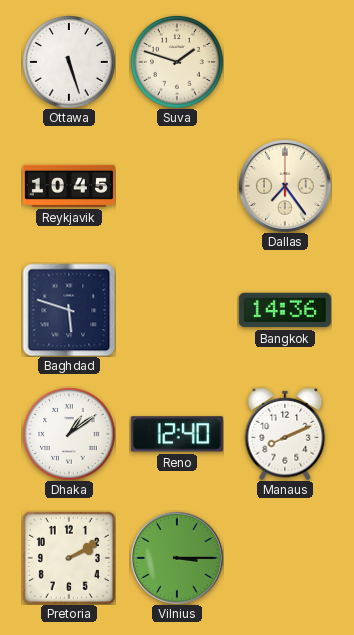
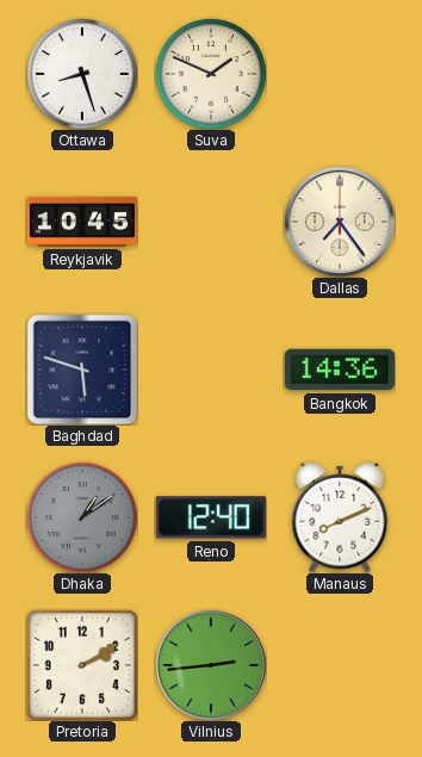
Ottawa: 5:27 -> 8:27 (82, 74)
Suva: 1:48 -> 1:49 (211, 74)
Dhaka dial: white -> grey (82, 517)
Vilnius: 3:15 -> 2:44 (211, 665)
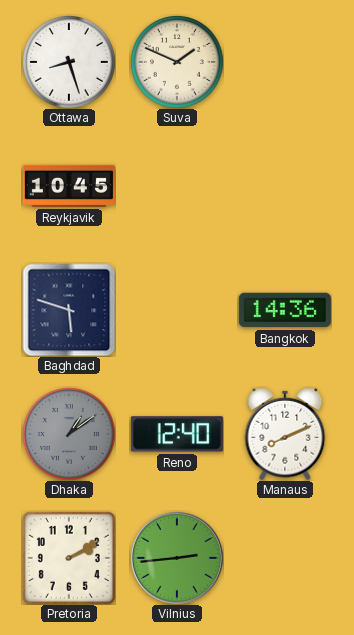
Dallas: 7:24 -> none (340, 222)
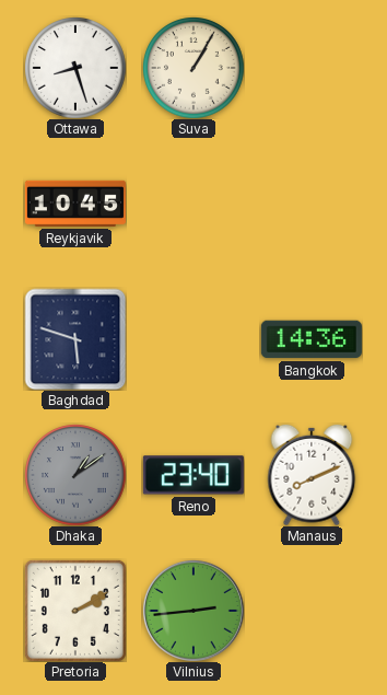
Suva: 1:49 -> 1:05 (193, 68)
Reno: 12:40 -> 23:40 (193, 475)
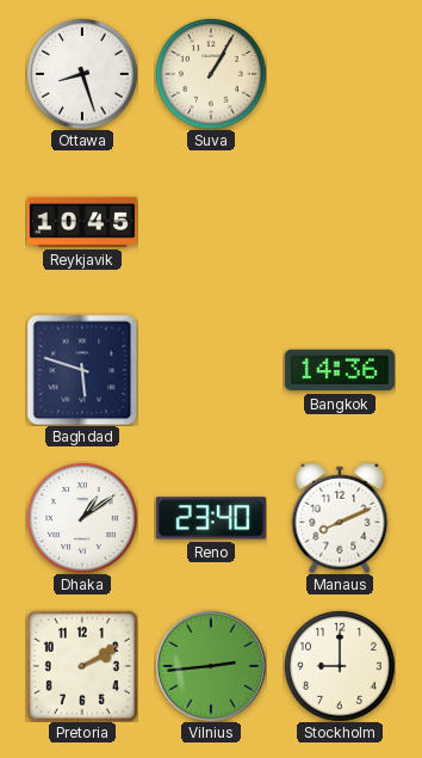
Dhaka dial: grey -> white (82, 518)
Stockholm: none -> 9:00 (340, 666)
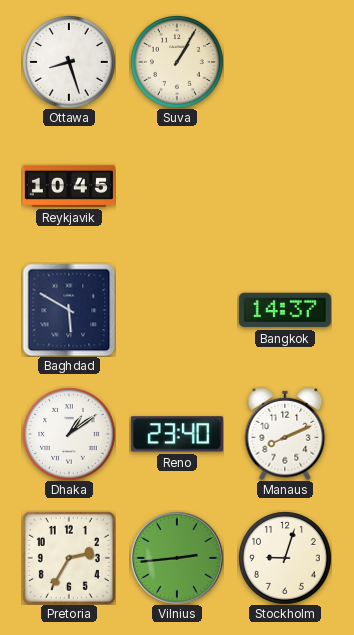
Baghdad: 5:48 -> 5:50 (69, 310)
Bangkok: 14:36 -> 14:37 (285, 310)
Pretoria: 2:10 -> 2:35 (69, 558)
Stockholm: 9:00 -> 9:03 (285, 558)
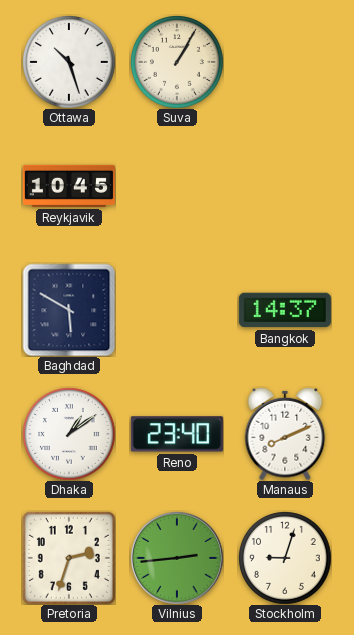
Ottawa: 8:27 -> 10:27 (69, 62)
Pretoria: 2:35 -> 2:33 (69, 558)
